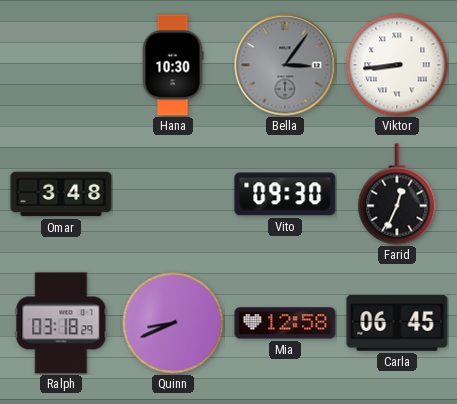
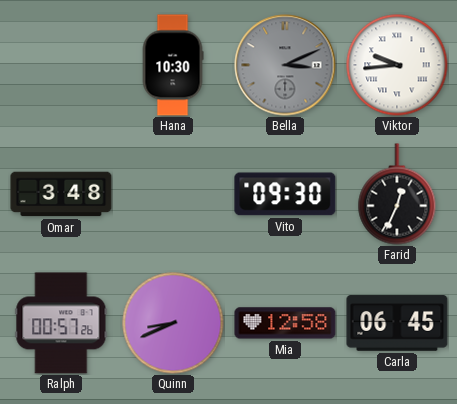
Bella: 3:06 -> 3:11 (285, 65)
Viktor: 8:44 -> 9:44 (397, 65)
Ralph: 03:18 -> 00:57 (61, 323)
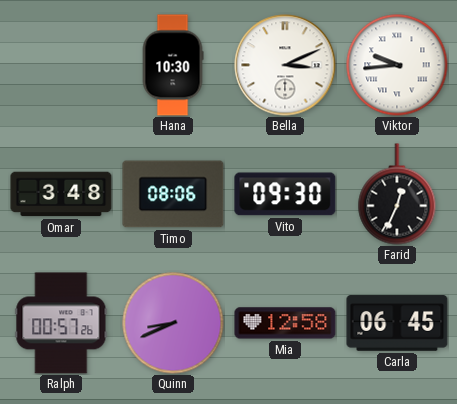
Bella dial: grey -> white (285, 65)
Timo: none -> 08:06 (173, 194)
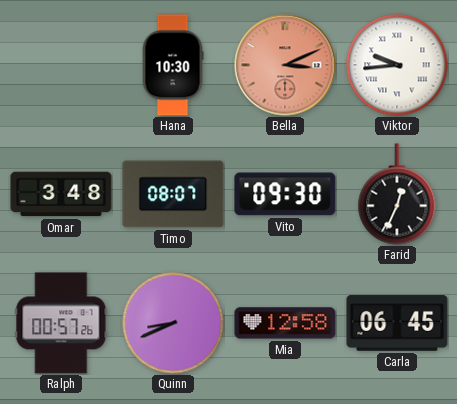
Bella dial: white -> salmon (285, 65)
Timo: 08:06 -> 08:07 (173, 194)
